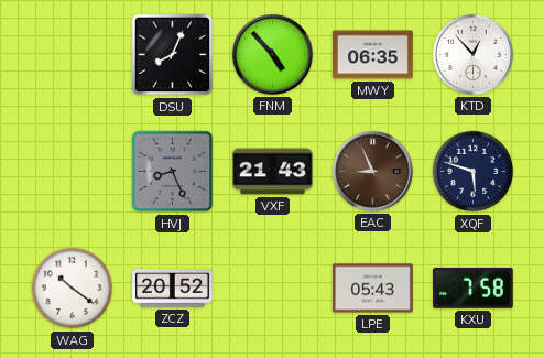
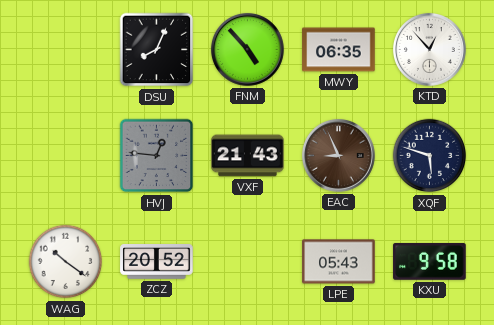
HVJ: 8:26 -> 12:46 (157, 156)
KXU: 7:58 -> 9:58 (430, 261)
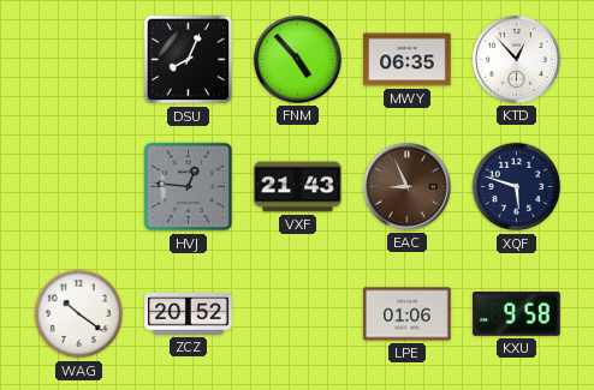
LPE: 05:43 -> 01:06 (408, 314)
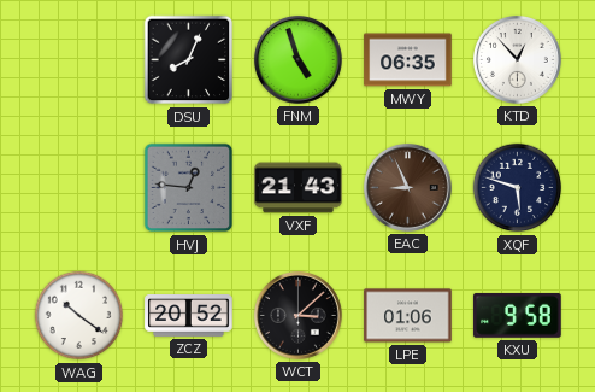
FNM: 4:53 -> 4:57 (297, 59)
WCT: none -> 3:08 (297, 315)
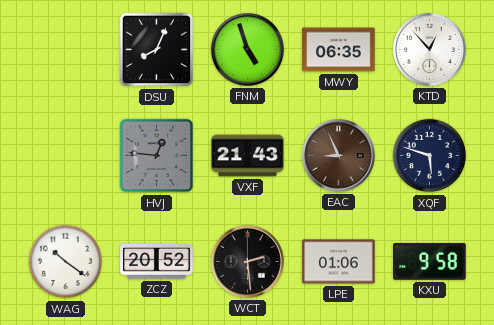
WCT: 3:08 -> 2:29 (247, 261)
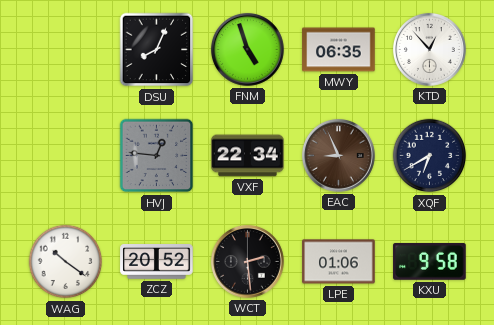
VXF: 21:43 -> 22:34 (248, 156)
XQF: 5:48 -> 6:40 (430, 156)
